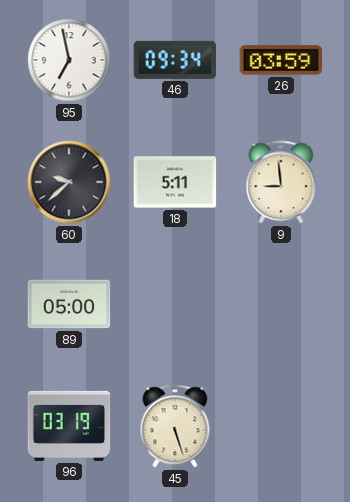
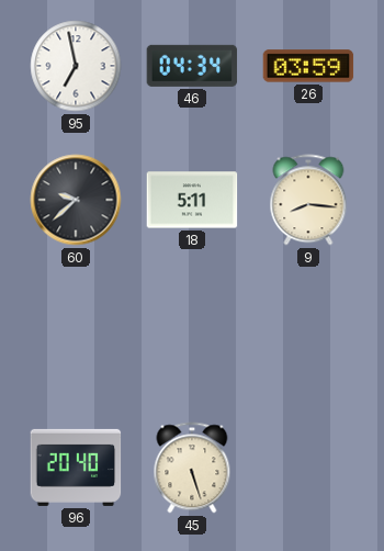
46: 09:34 -> 04:34 (192, 66)
9: 8:59 -> 8:16 (308, 200)
89: 05:00 -> none (69, 304)
96: 03:19 -> 20:40 (76, 468)
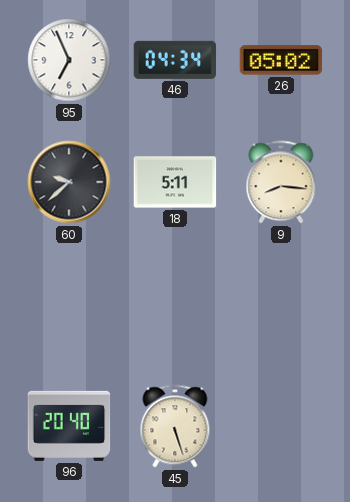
95: 6:58 -> 6:56 (69, 60)
26: 03:59 -> 05:02 (281, 60)
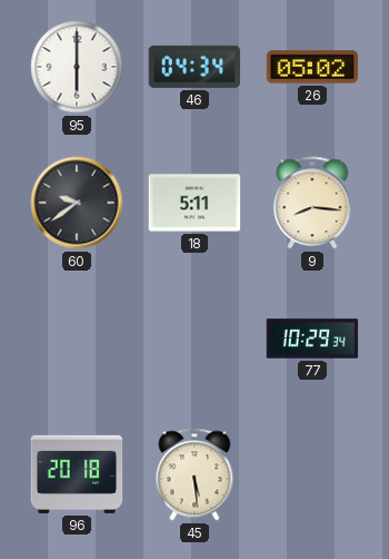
95: 6:56 -> 6:00 (77, 67)
60: 9:38 -> 9:39 (77, 203)
77: none -> 10:29 (312, 339)
96: 20:40 -> 20:18 (77, 474)
45: 5:27 -> 5:29 (194, 474)
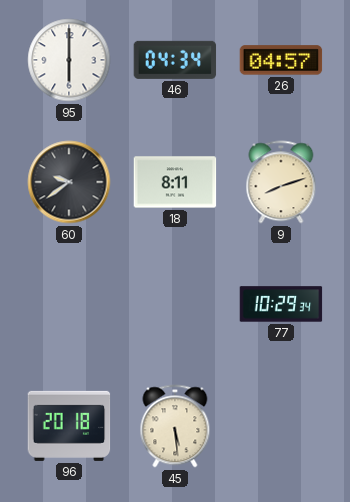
26: 05:02 -> 04:57 (281, 60)
18: 5:11 -> 8:11 (175, 182)
9: 8:16 -> 8:12 (281, 182)
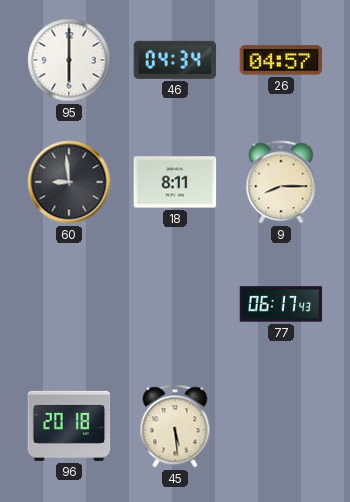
60: 9:39 -> 8:59 (69, 182)
9: 8:12 -> 8:15 (281, 182)
77: 10:29 -> 06:17 (281, 304)
